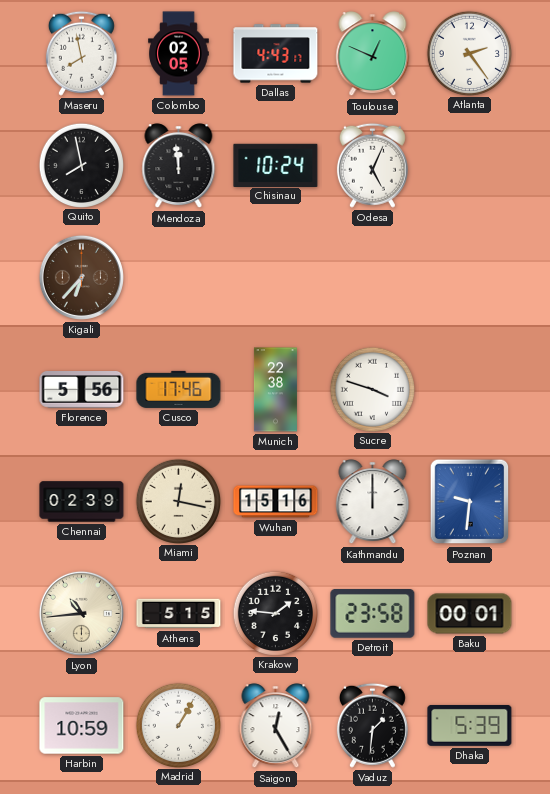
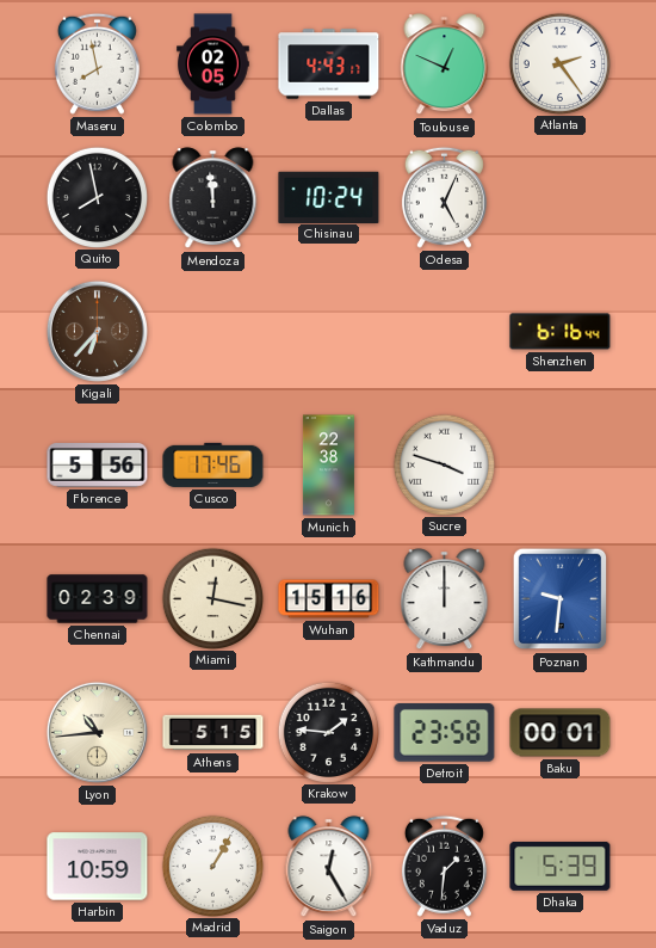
Shenzhen: none -> 6:16 (561, 332)
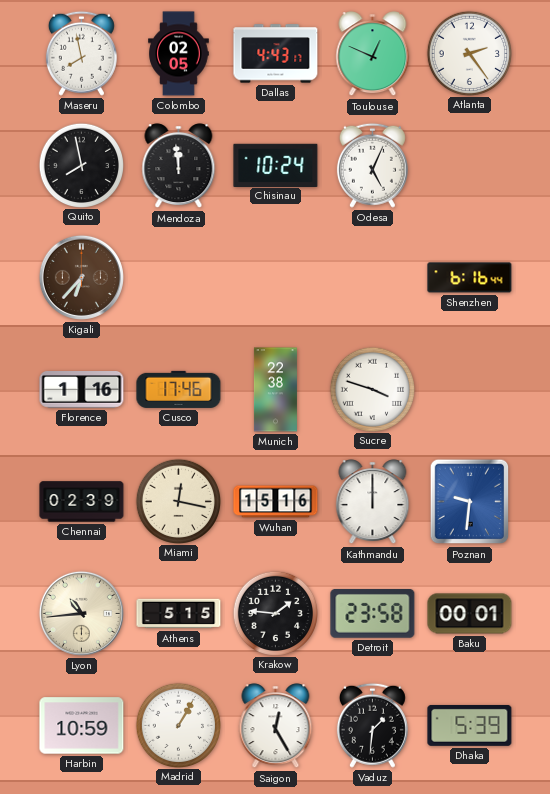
Florence: 5:56 -> 1:16 (82, 390)
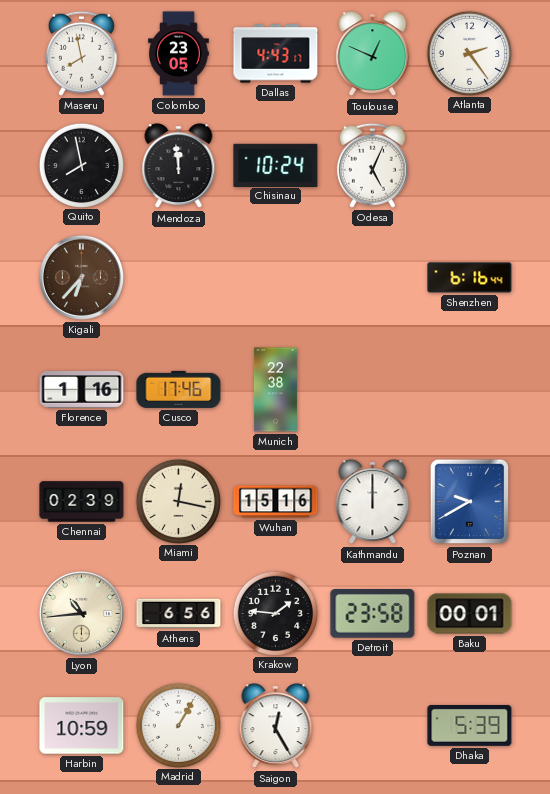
Colombo: 02:05 -> 23:05 (179, 54)
Sucre: 3:48 -> none (372, 389)
Poznan: 9:31 -> 9:40 (470, 502)
Athens: 5:15 -> 6:56 (179, 614)
Vaduz: 1:31 -> none (372, 725)
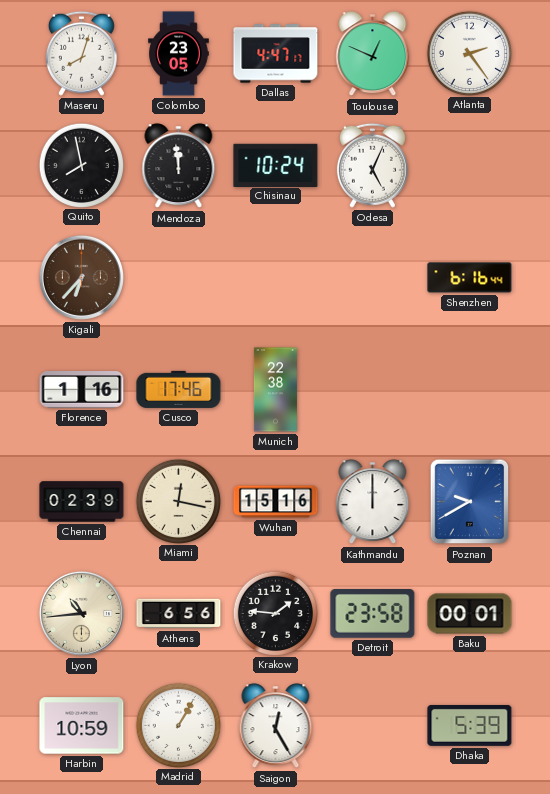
Maseru: 7:58 -> 8:03 (81, 53)
Dallas: 4:43 -> 4:47 (276, 54)
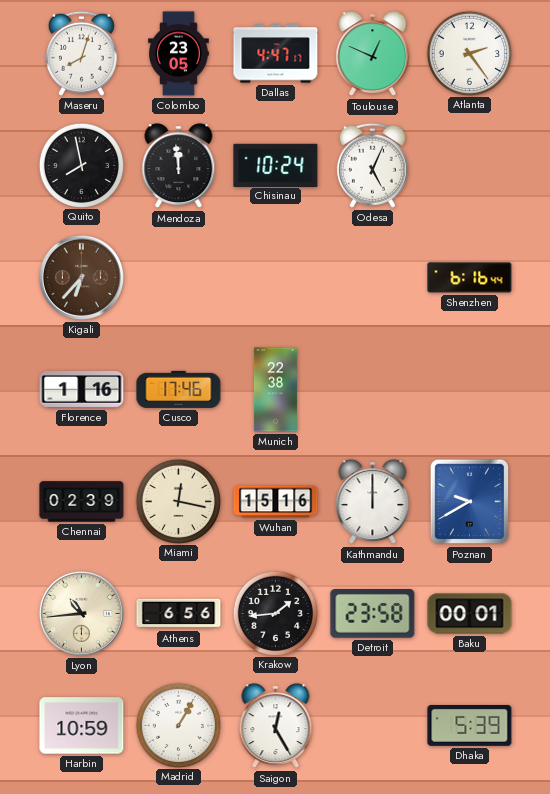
Krakow: 1:46 -> 1:44 (275, 613)
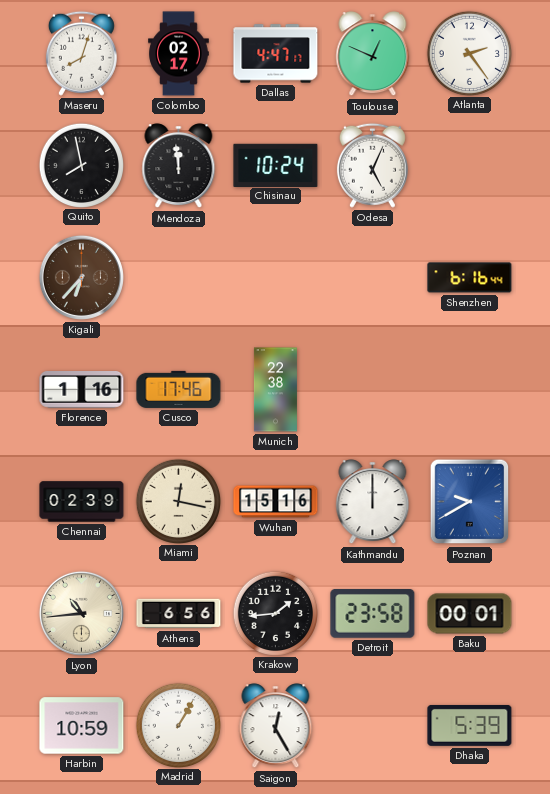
Colombo: 23:05 -> 02:17 (179, 54)
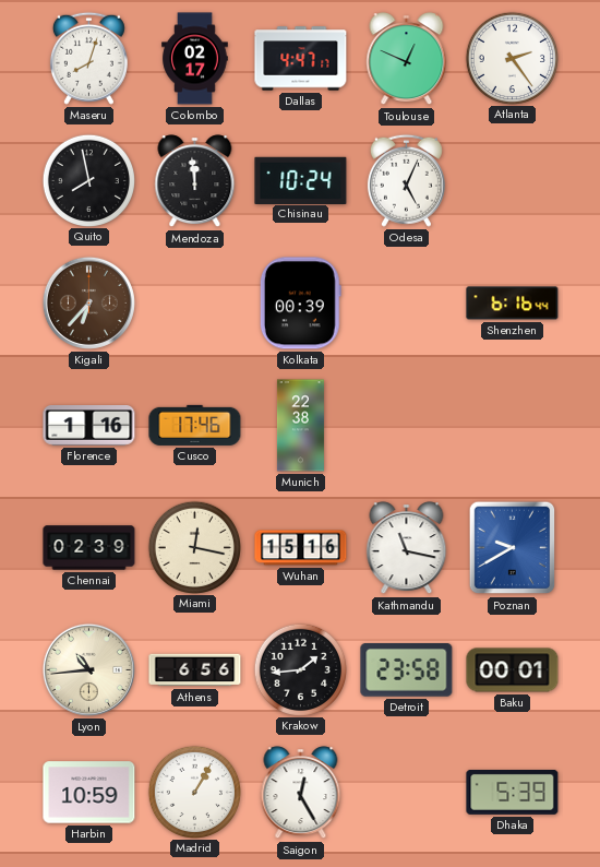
Kolkata: none -> 00:39 (300, 304)
Kathmandu: 12:00 -> 11:17 (407, 548)
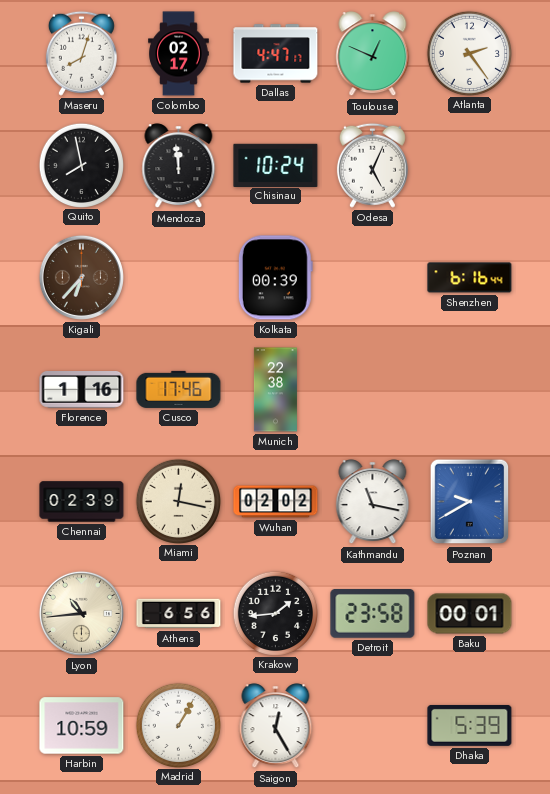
Wuhan: 15:16 -> 02:02 (276, 502)
